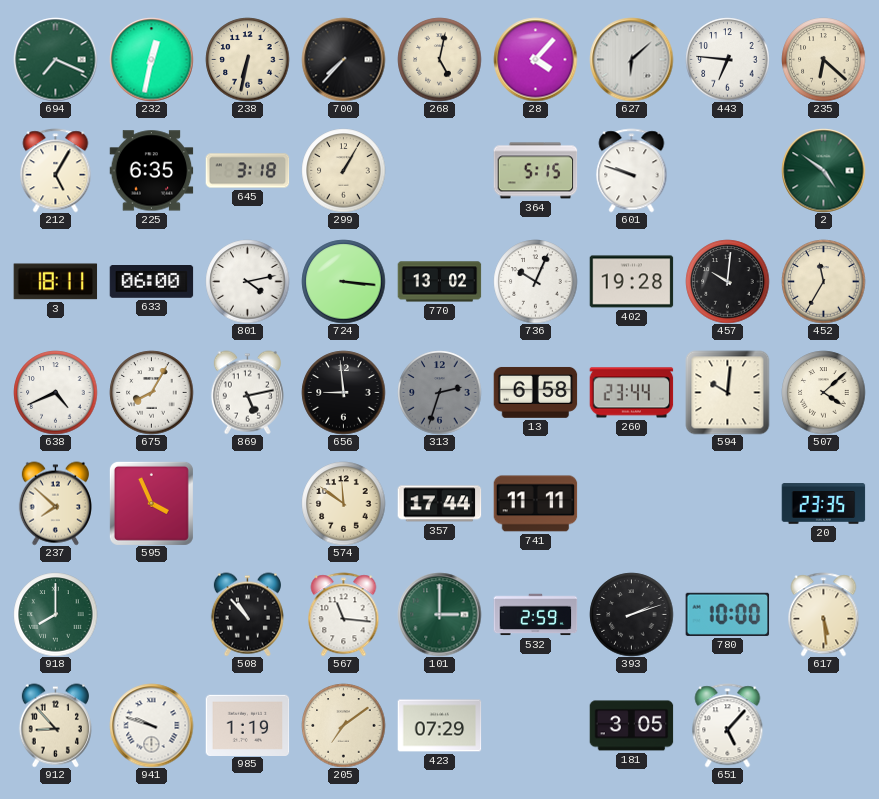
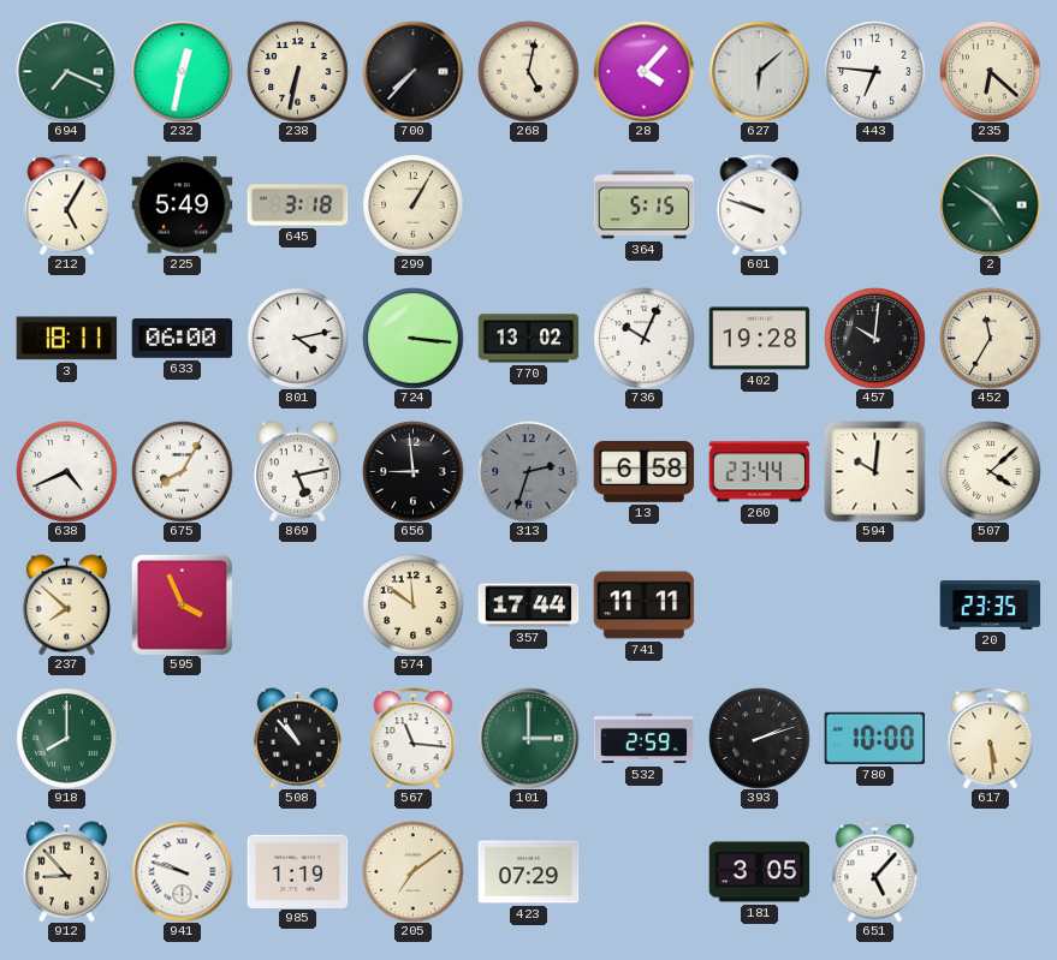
225: 6:35 -> 5:49 (182, 205)
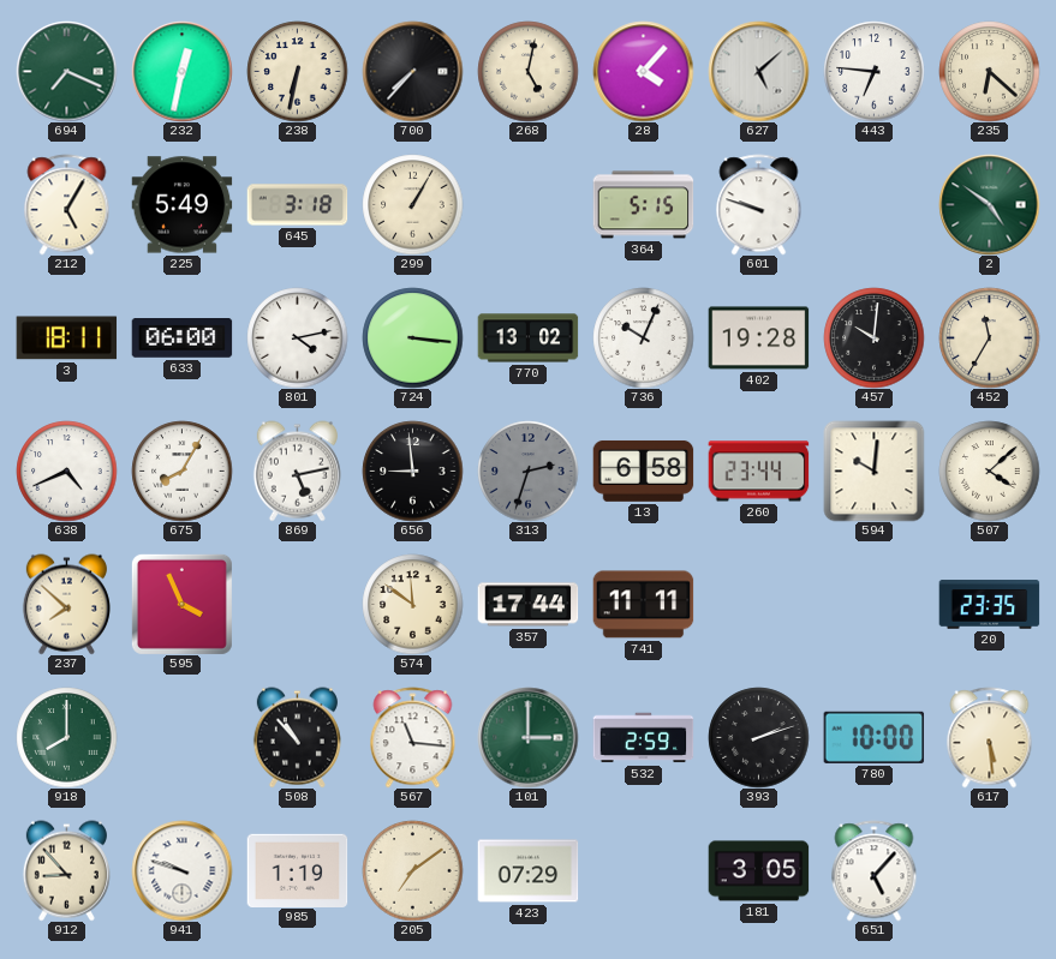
627: 6:08 -> 5:08 (758, 71)
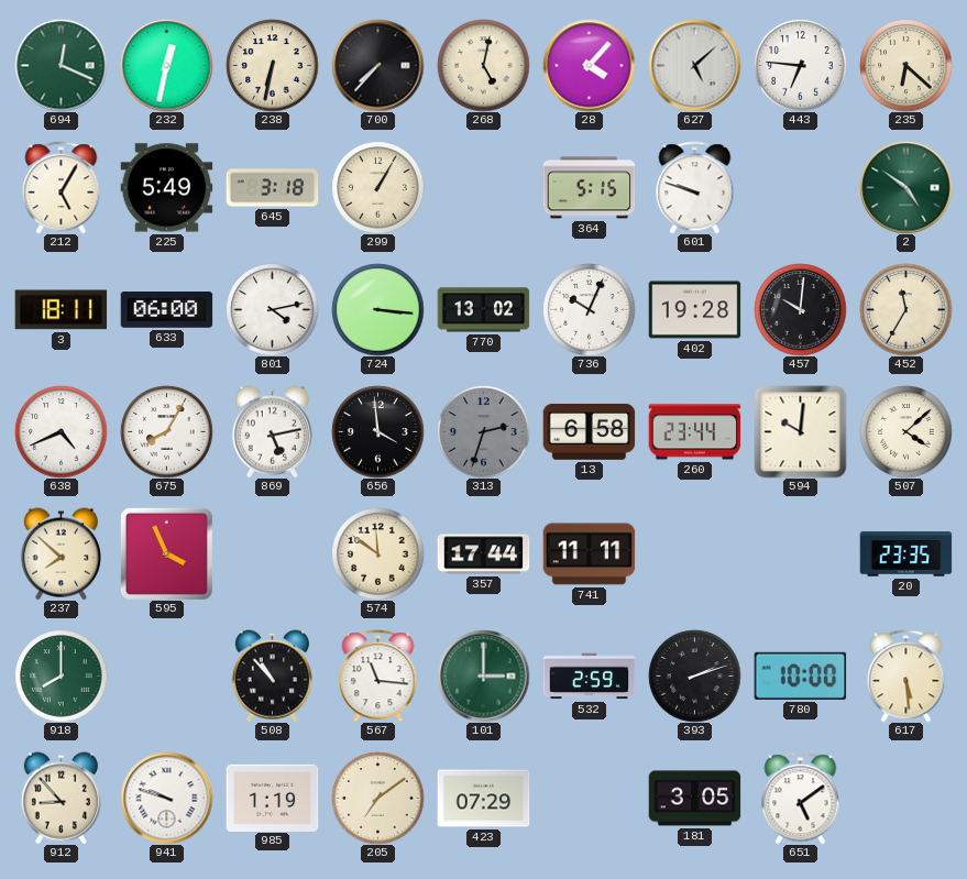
694: 7:19 -> 12:19 (61, 65)
656: 8:59 -> 3:59 (377, 431)
651: 5:07 -> 5:09 (801, 798)
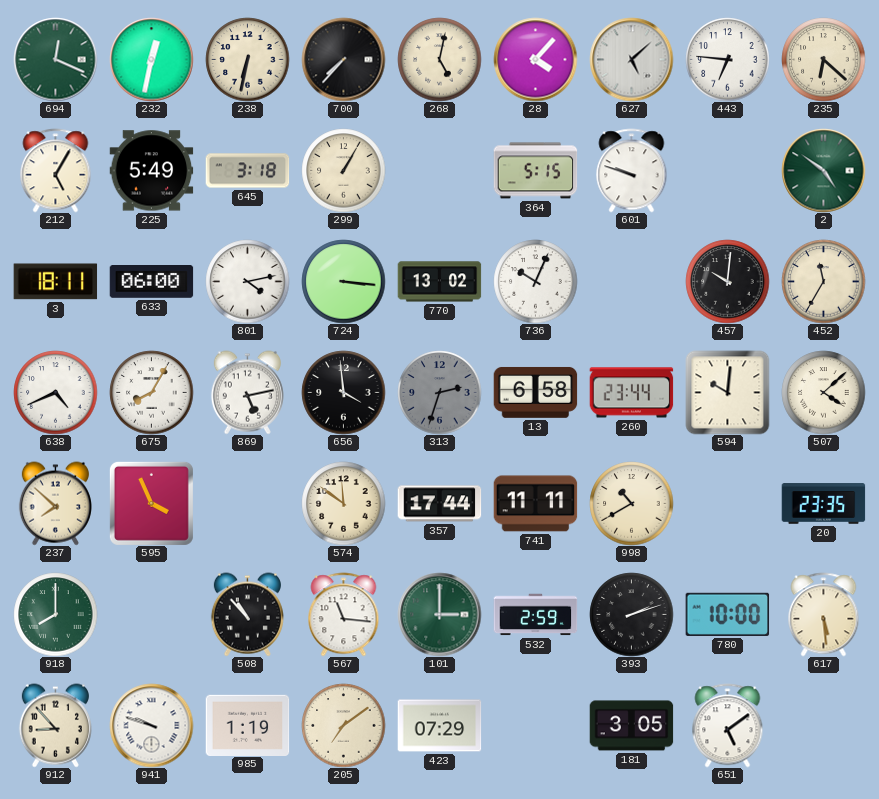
402: 19:28 -> none (694, 310)
998: none -> 10:40 (631, 503)
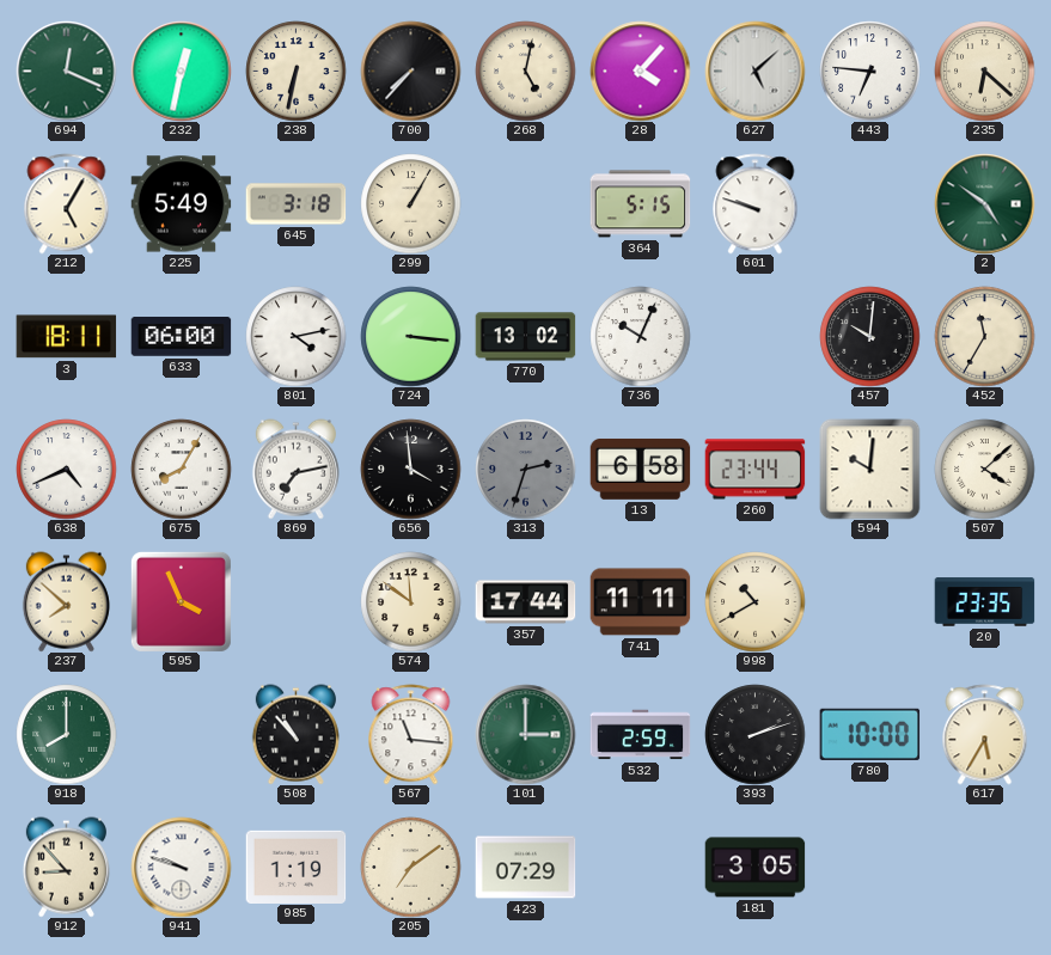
869: 5:13 -> 7:13 (295, 469)
617: 5:29 -> 5:35 (985, 734)
651: 5:09 -> none (728, 725)
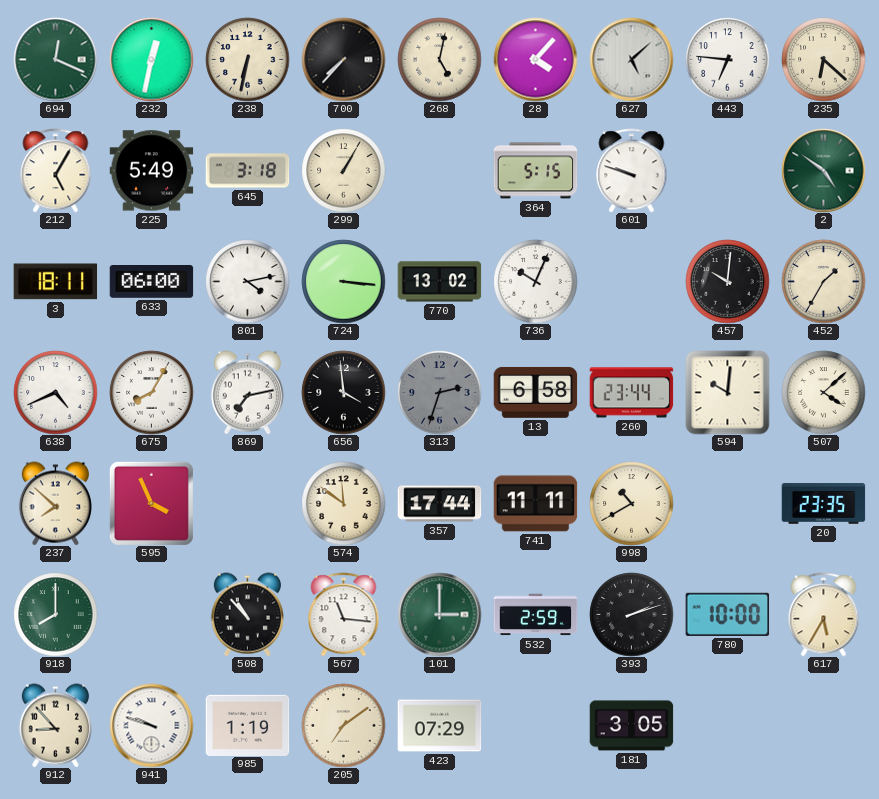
452: 11:35 -> 1:35 (823, 281)
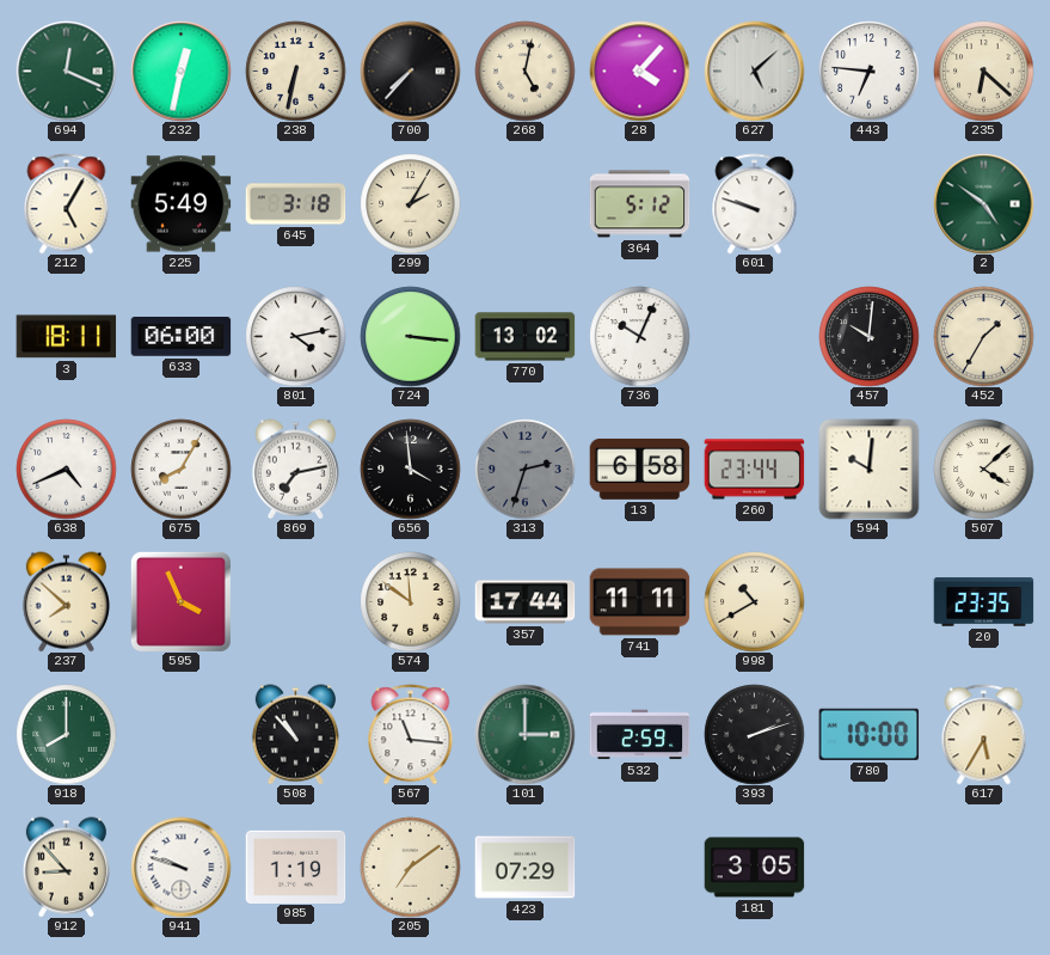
299: 1:05 -> 2:05 (410, 203)
364: 5:15 -> 5:12 (639, 204)
